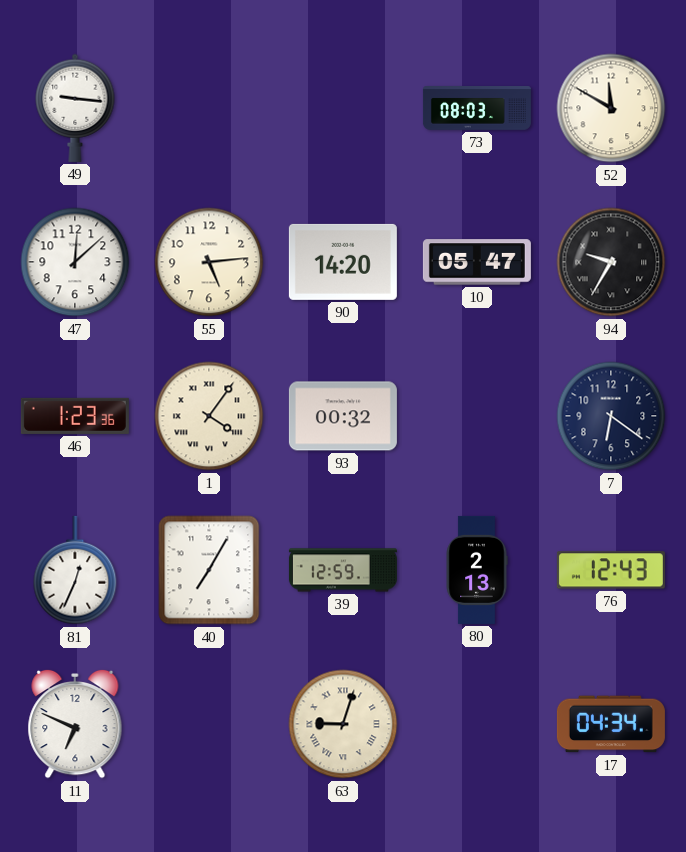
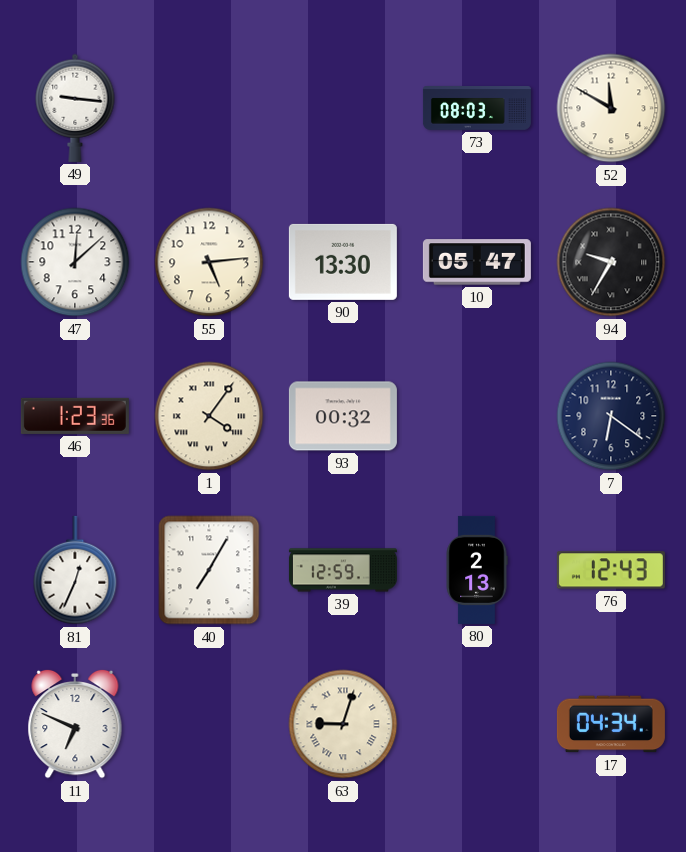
90: 14:20 -> 13:30 (343, 262)
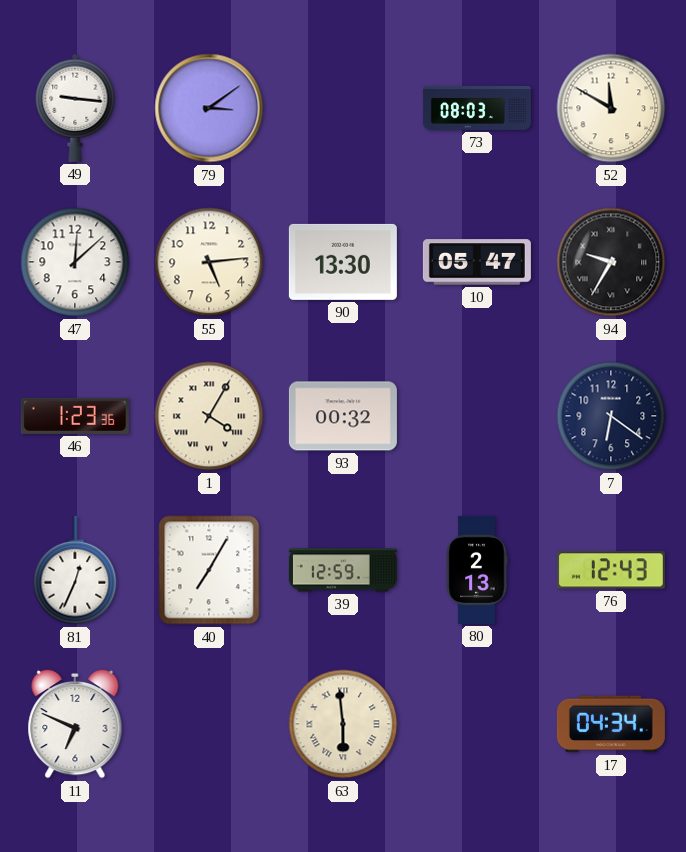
79: none -> 3:09 (209, 108)
1: 4:06 -> 4:05 (209, 416)
63: 9:03 -> 5:59 (343, 724)
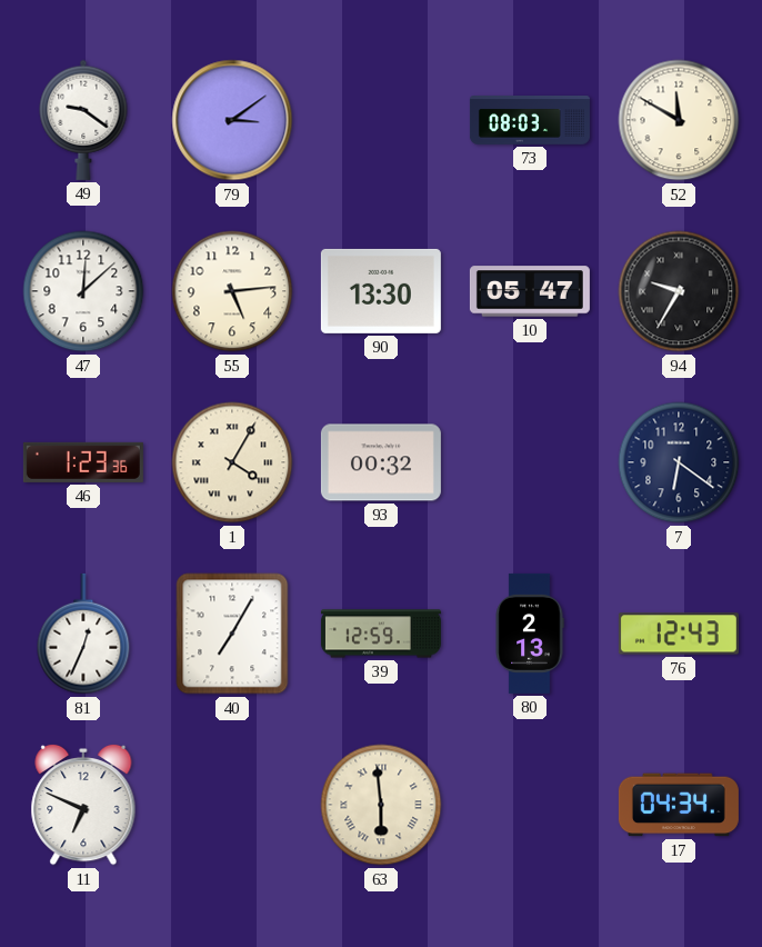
49: 9:16 -> 9:21 (83, 120)
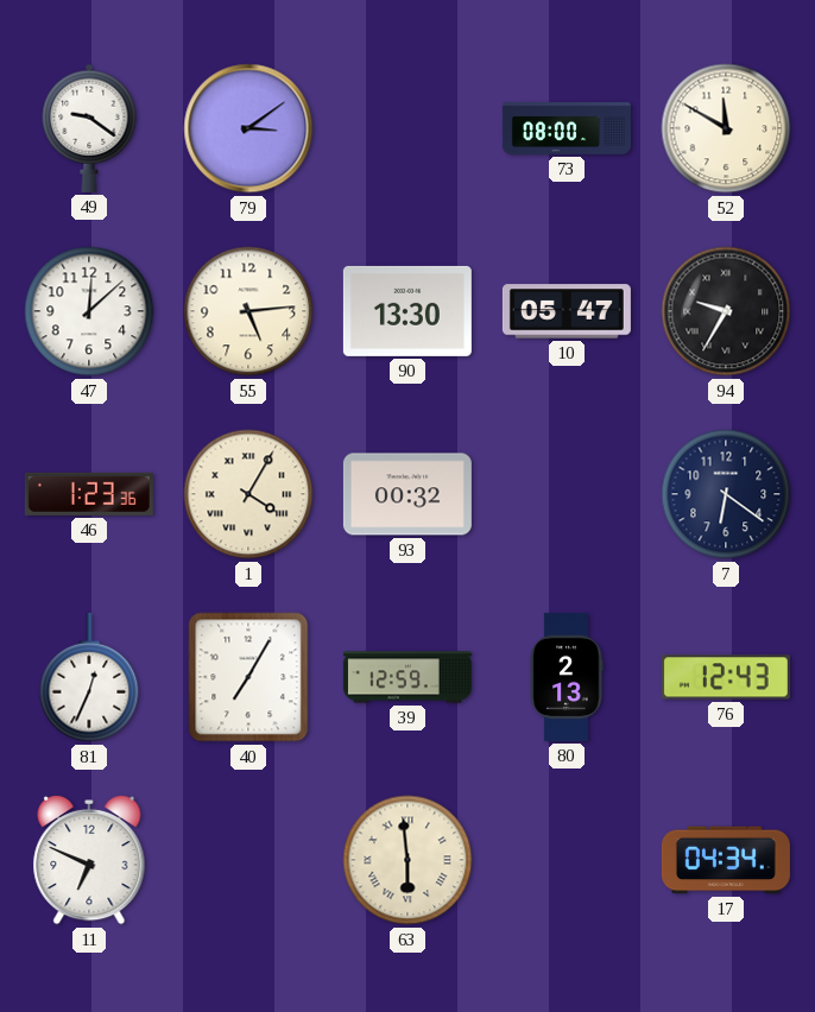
73: 08:03 -> 08:00 (567, 129)
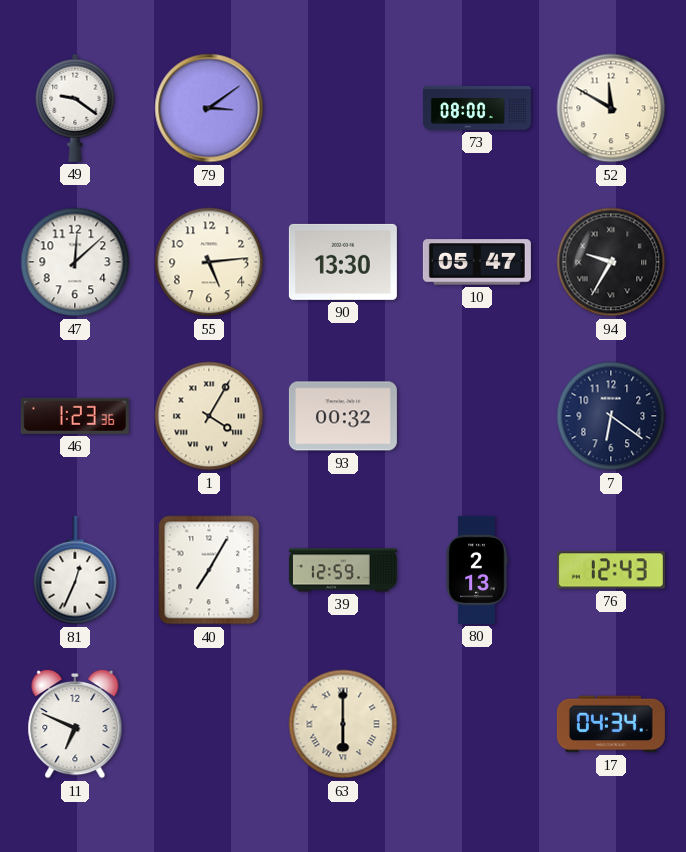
63: 5:59 -> 6:00 (343, 724)
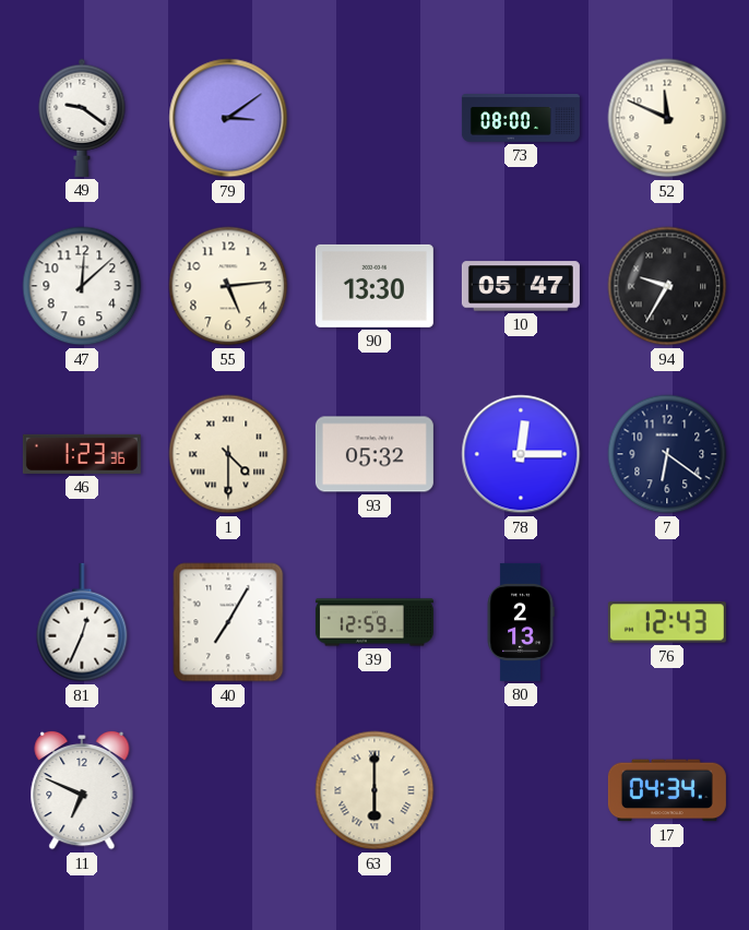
52: 11:50 -> 11:49 (667, 118)
1: 4:05 -> 4:30 (228, 454)
93: 00:32 -> 05:32 (374, 454)
78: none -> 12:15 (521, 454)
